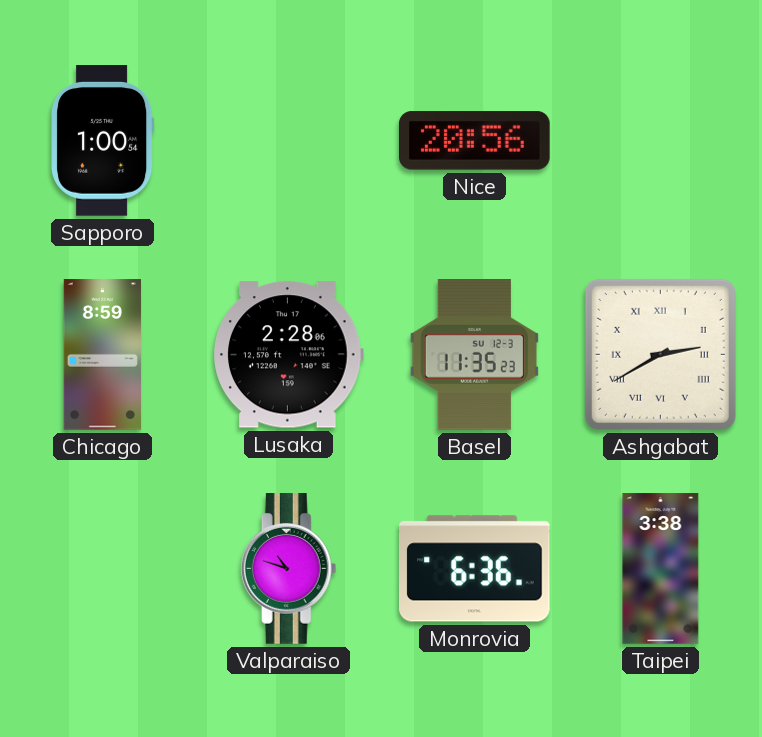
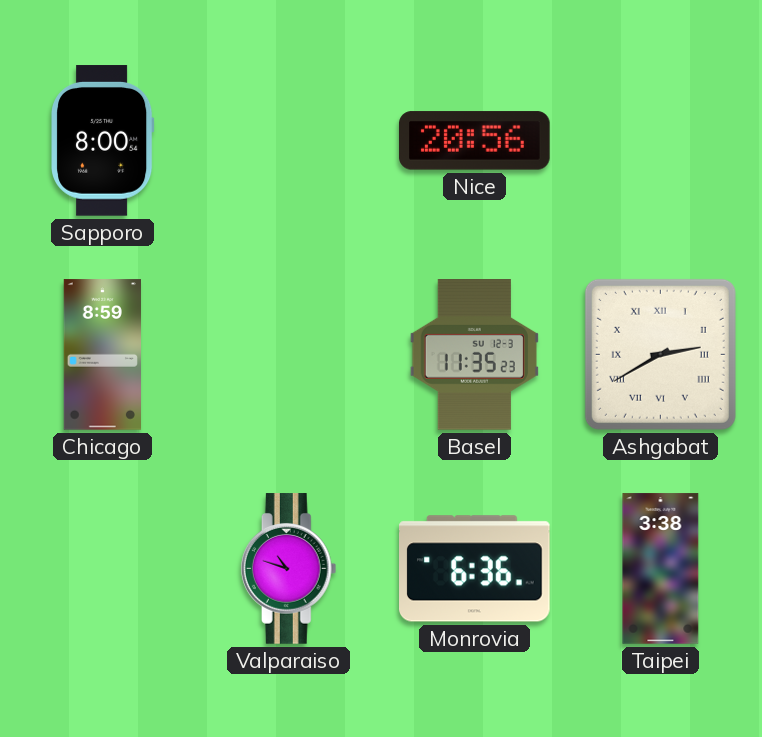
Sapporo: 1:00 -> 8:00 (103, 141)
Lusaka: 2:28 -> none (288, 355)
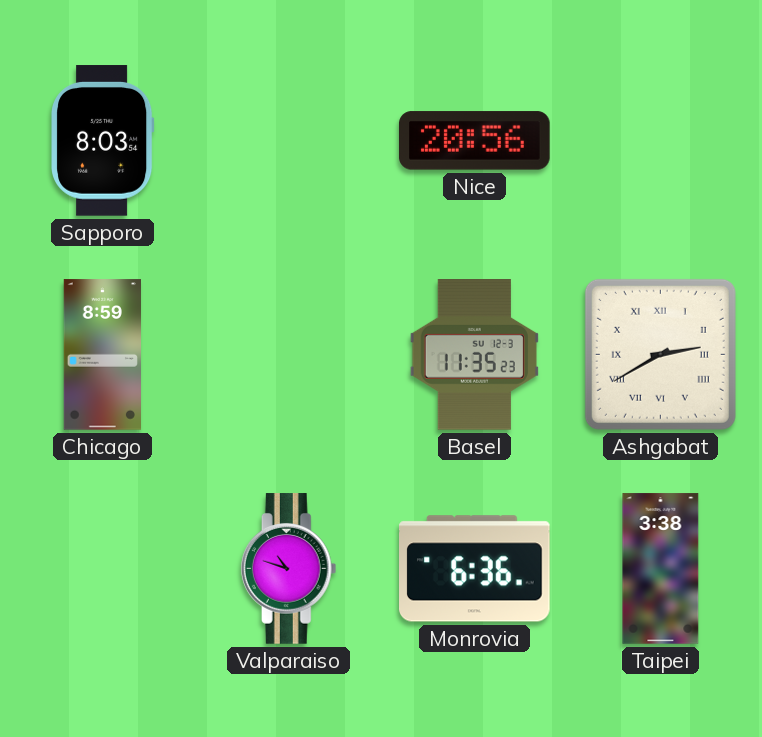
Sapporo: 8:00 -> 8:03 (103, 141)
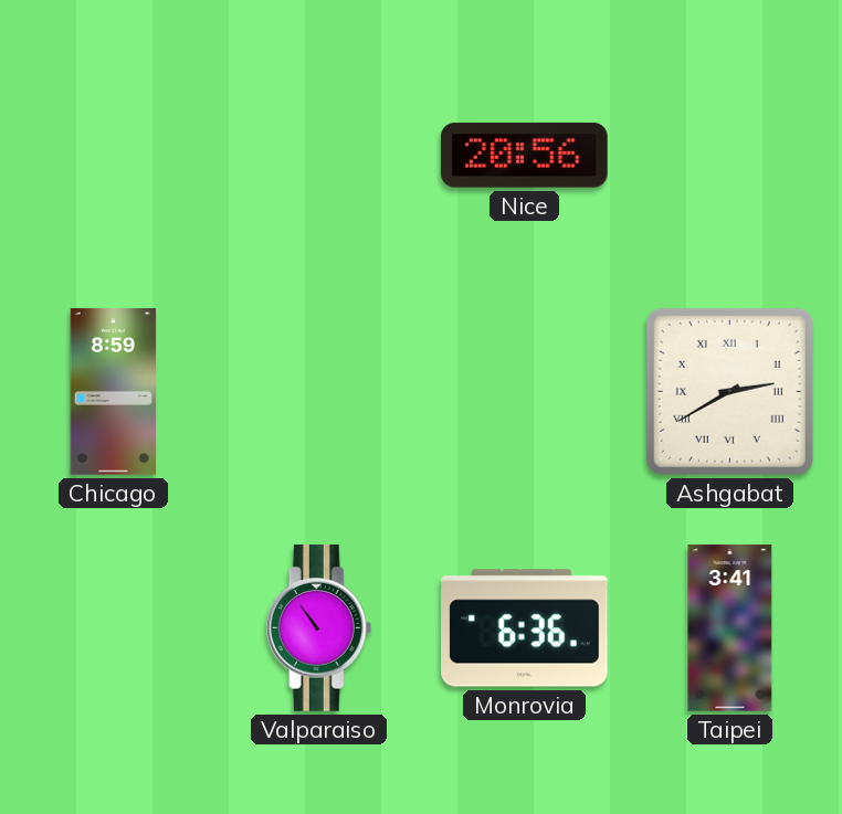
Sapporo: 8:03 -> none (103, 141)
Basel: 11:35 -> none (474, 355)
Valparaiso: 10:48 -> 10:54 (319, 628)
Taipei: 3:38 -> 3:41 (730, 628)
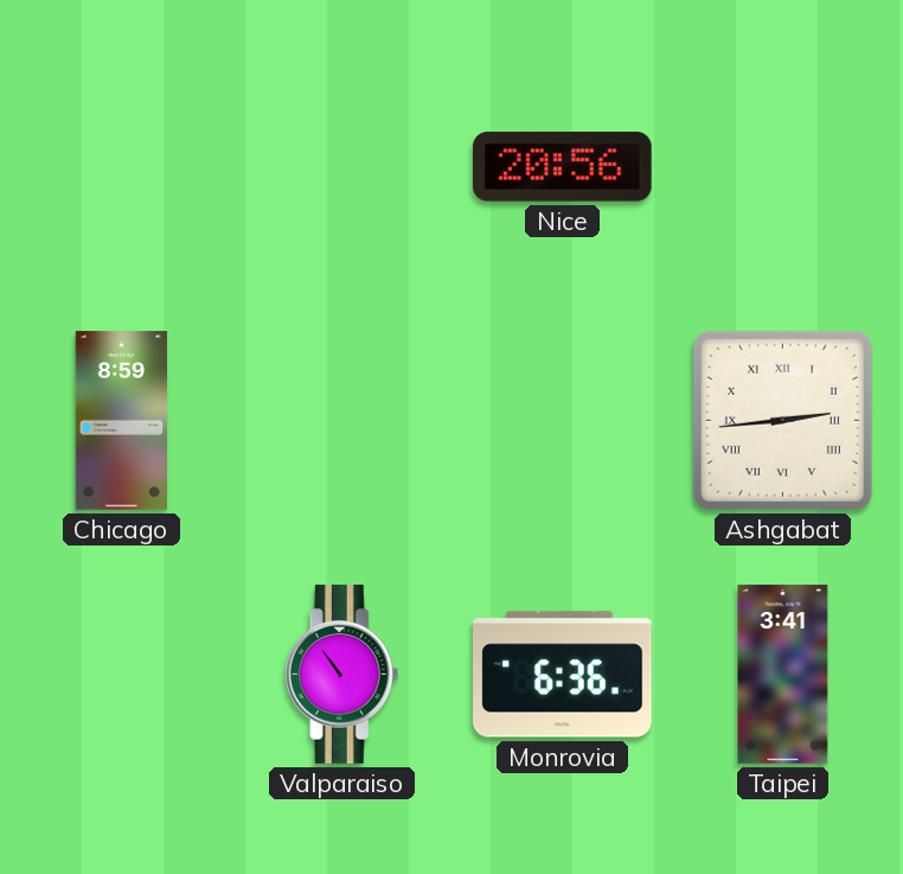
Ashgabat: 2:40 -> 2:44 (782, 420)
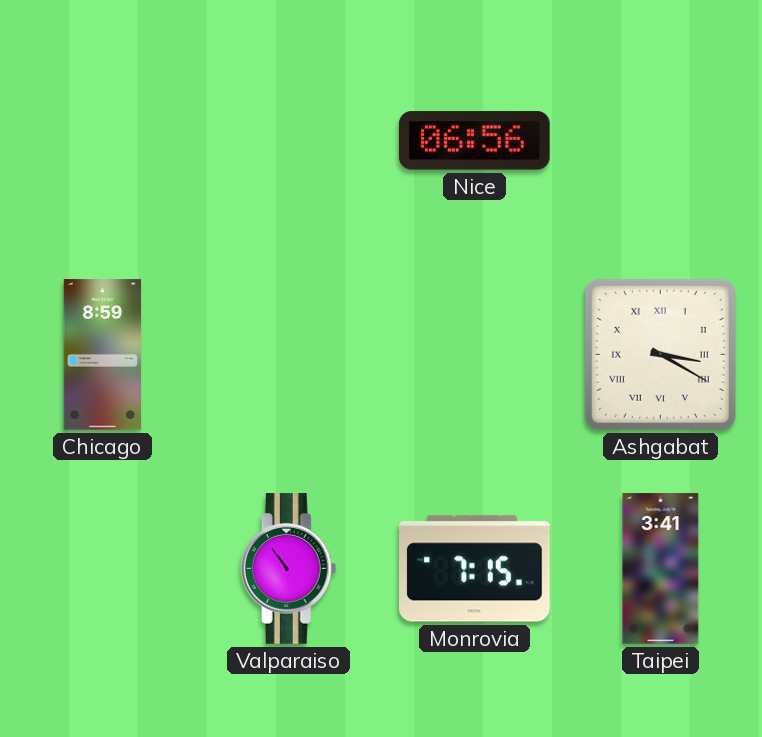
Nice: 20:56 -> 06:56 (475, 141)
Ashgabat: 2:44 -> 3:20 (660, 354)
Monrovia: 6:36 -> 7:15 (475, 569)
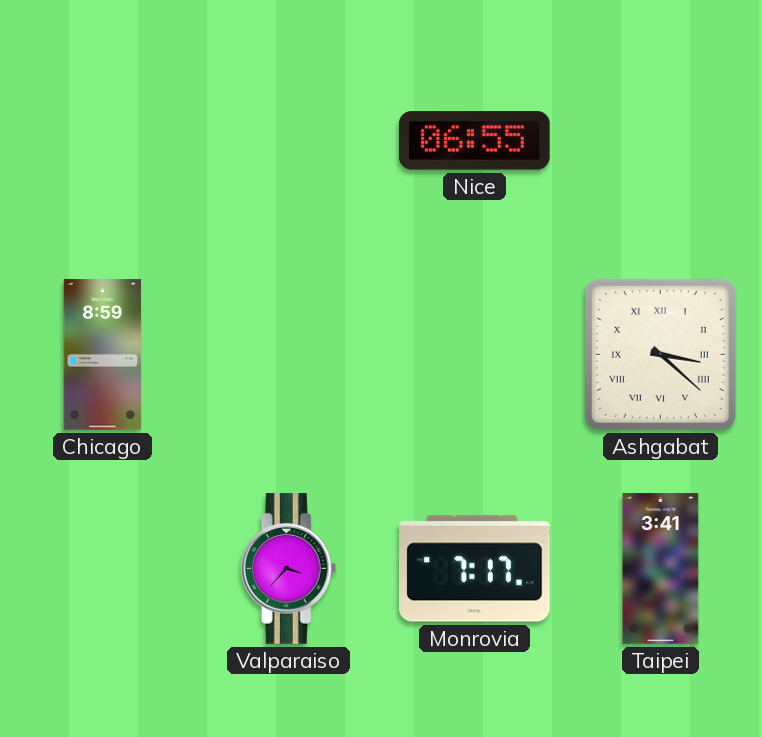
Nice: 06:56 -> 06:55 (475, 141)
Ashgabat: 3:20 -> 3:22 (660, 354)
Valparaiso: 10:54 -> 3:37 (289, 569)
Monrovia: 7:15 -> 7:17 (475, 569)
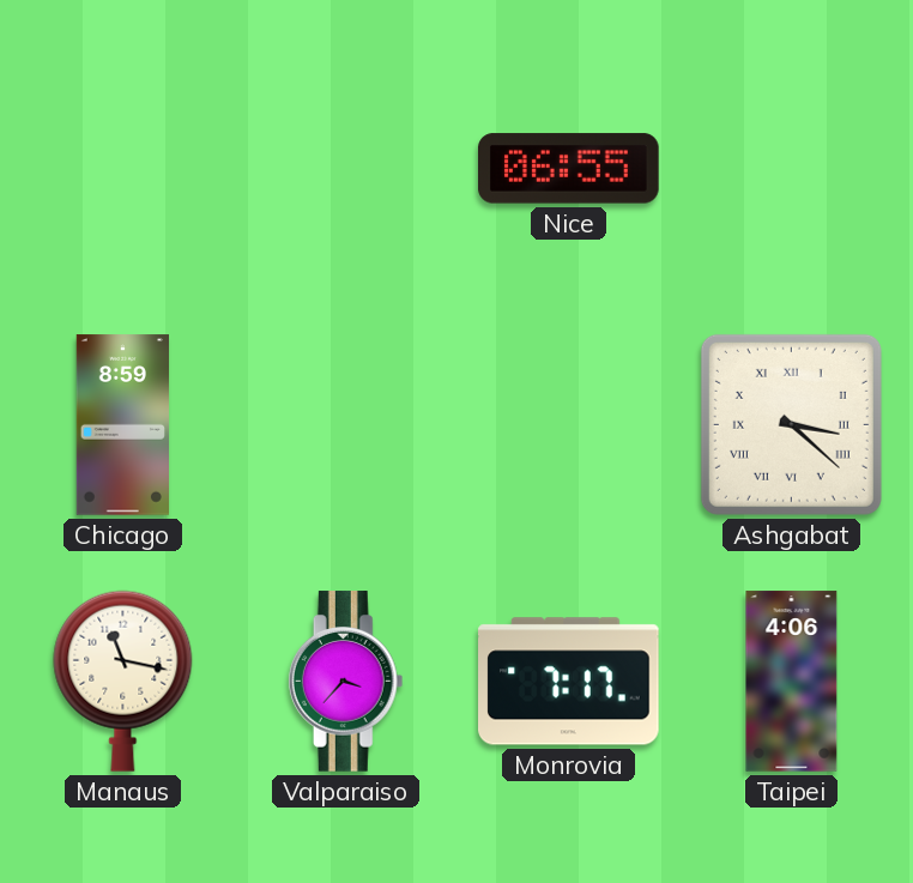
Manaus: none -> 11:17 (123, 681)
Taipei: 3:41 -> 4:06 (792, 682)
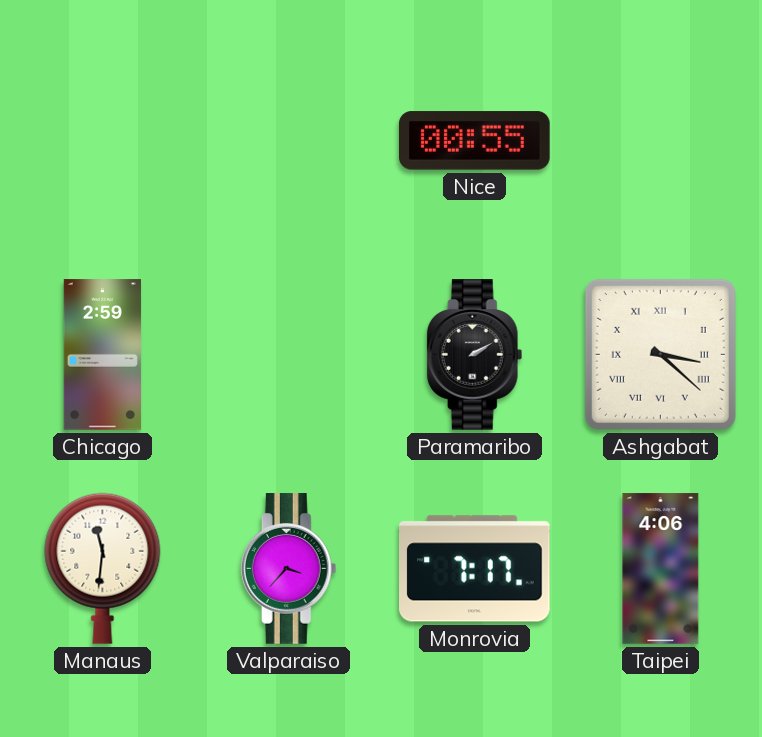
Nice: 06:55 -> 00:55 (475, 141)
Chicago: 8:59 -> 2:59 (102, 355)
Paramaribo: none -> 2:10 (475, 355)
Manaus: 11:17 -> 11:31 (103, 568)
